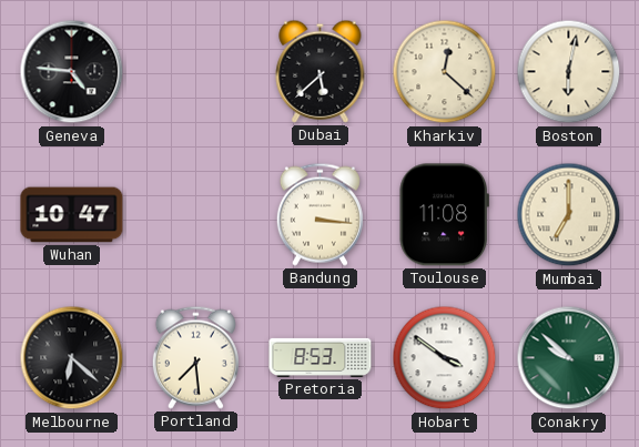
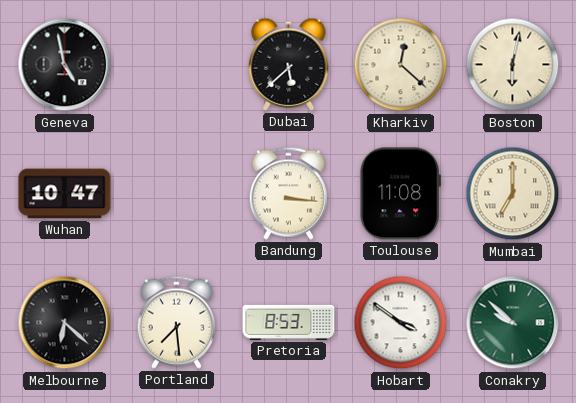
Geneva: 4:46 -> 4:58 (65, 65)
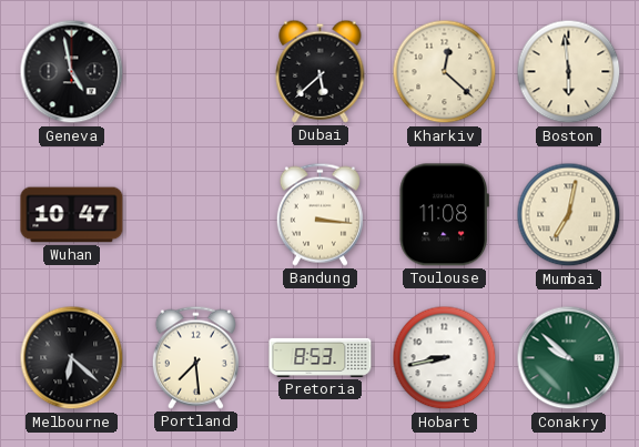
Boston: 6:02 -> 5:59 (569, 72)
Mumbai: 7:00 -> 7:02 (569, 215)
Hobart: 3:51 -> 8:43 (445, 358)
